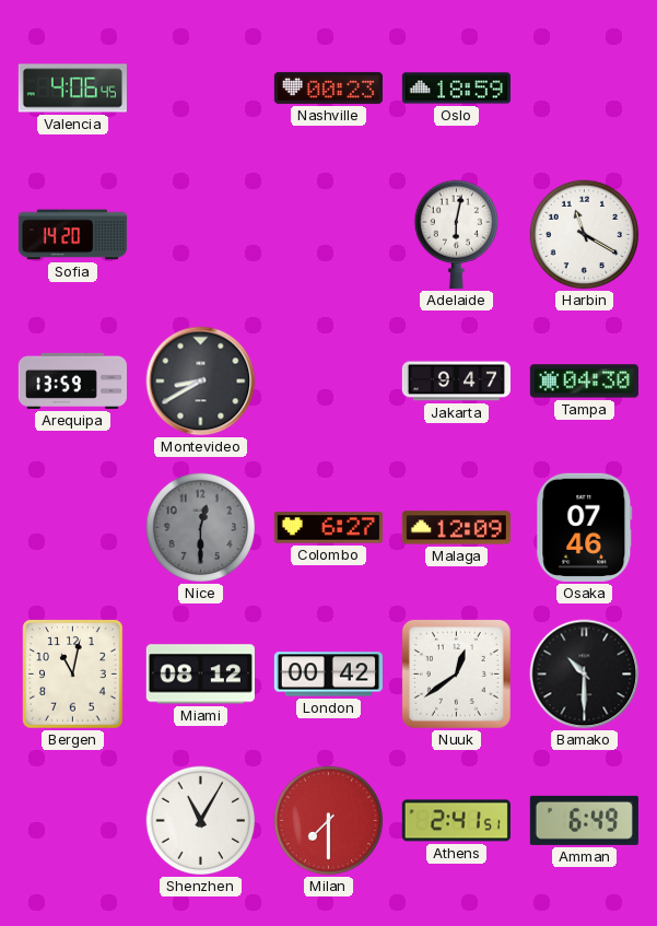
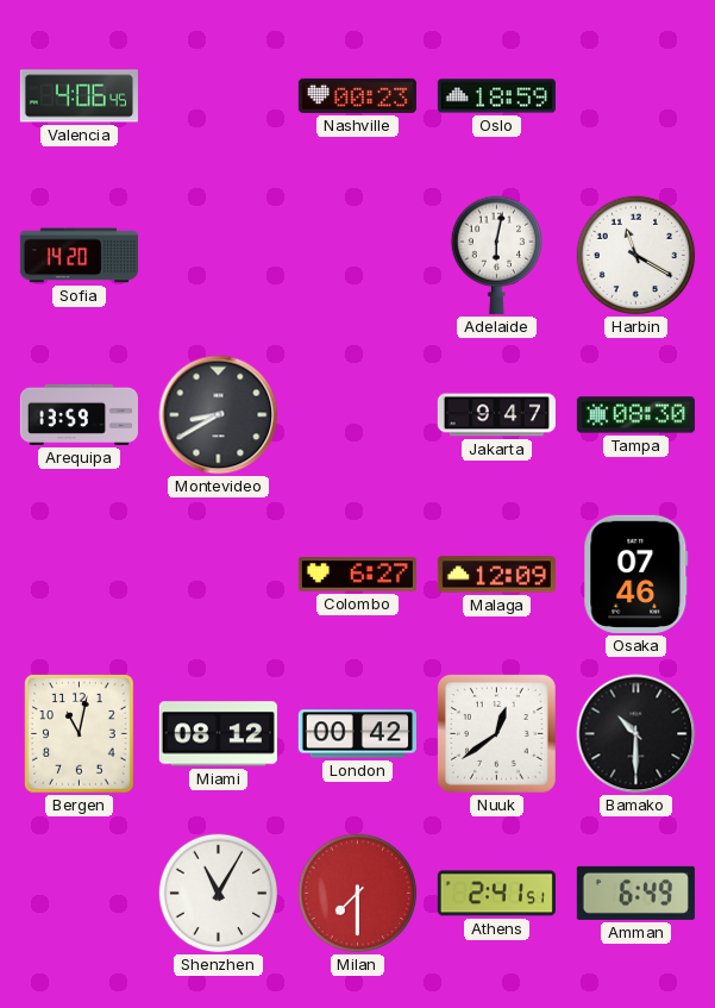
Tampa: 04:30 -> 08:30 (635, 415)
Nice: 12:30 -> none (201, 528)
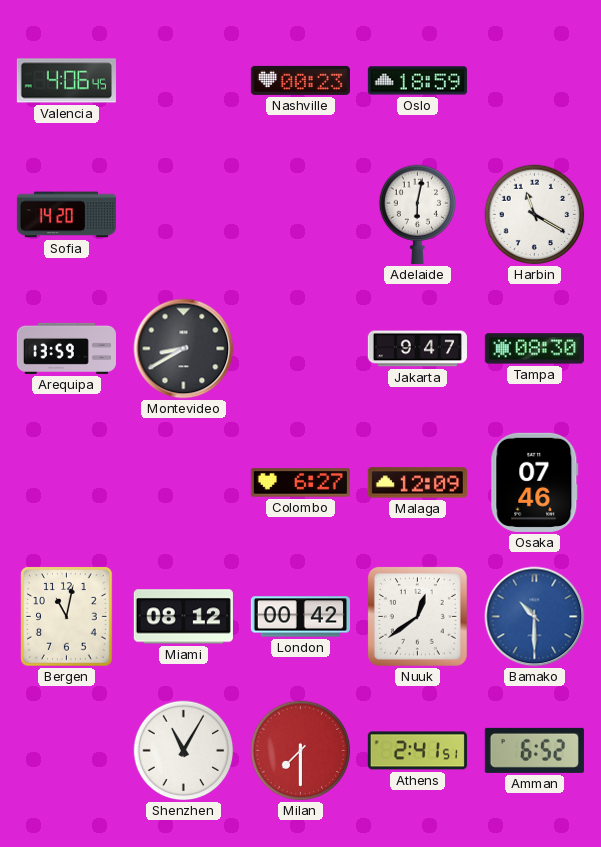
Bamako dial: black -> blue (535, 617)
Amman: 6:49 -> 6:52 (534, 750)
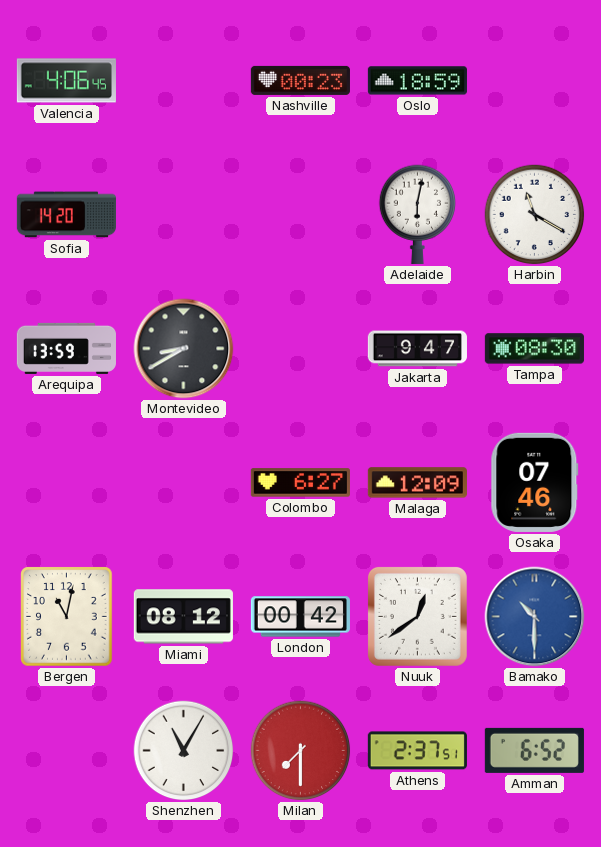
Athens: 2:41 -> 2:37 (417, 751)
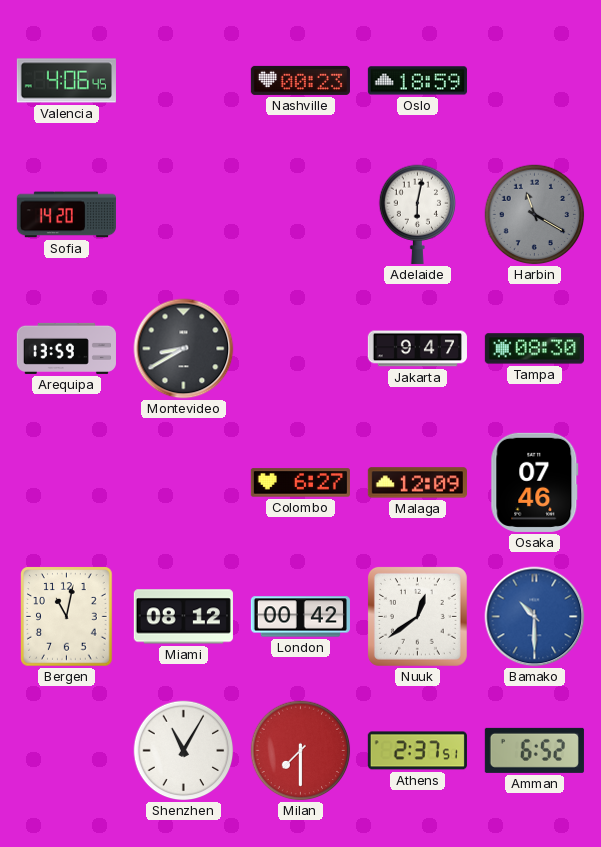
Harbin dial: white -> grey (535, 215)
